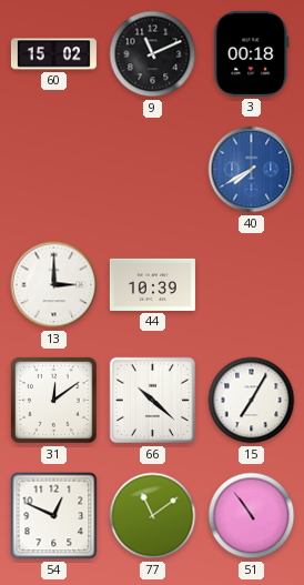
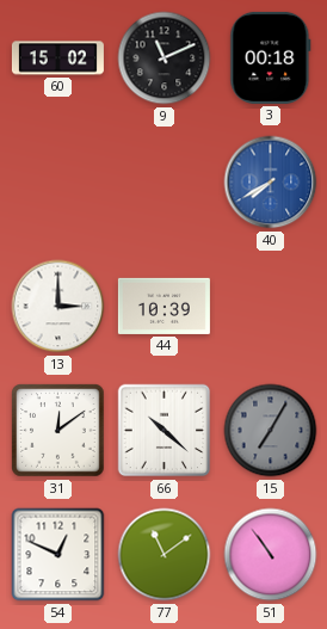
15 dial: white -> grey (271, 431)
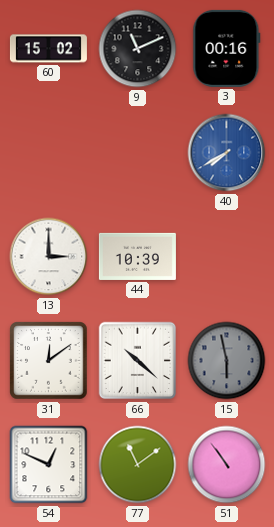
3: 00:18 -> 00:16 (227, 48)
15: 7:05 -> 5:58 (227, 361)
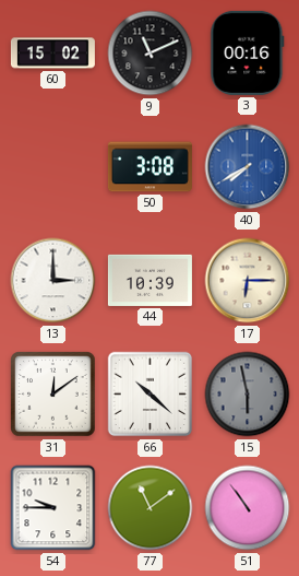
50: none -> 3:08 (149, 167)
17: none -> 6:15 (248, 281)
54: 12:49 -> 9:45 (53, 508)
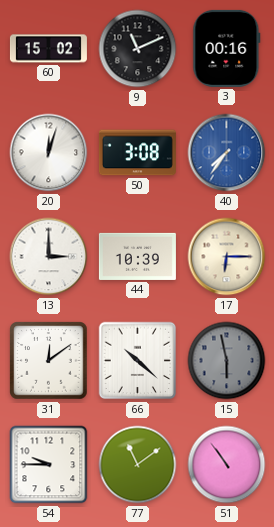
20: none -> 12:03 (49, 153)
40: 7:40 -> 7:36 (227, 153)
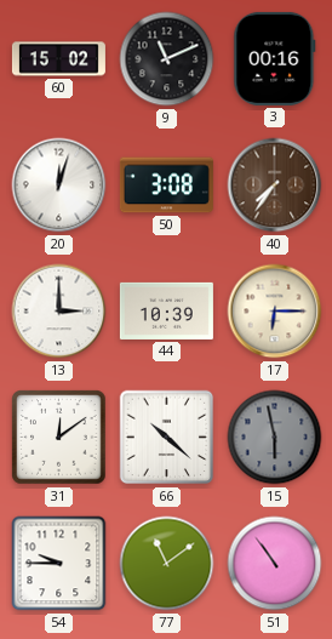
40 dial: blue -> brown (275, 186)
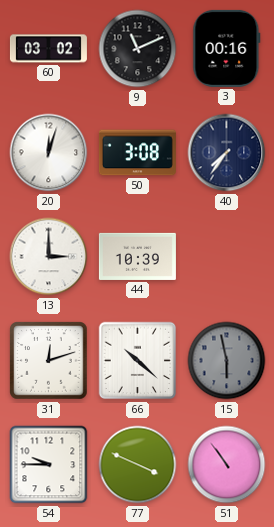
60: 15:02 -> 03:02 (48, 49)
40 dial: brown -> navy (227, 153)
17: 6:15 -> none (275, 312)
31: 12:09 -> 12:12 (49, 361)
77: 11:09 -> 3:49 (138, 465)
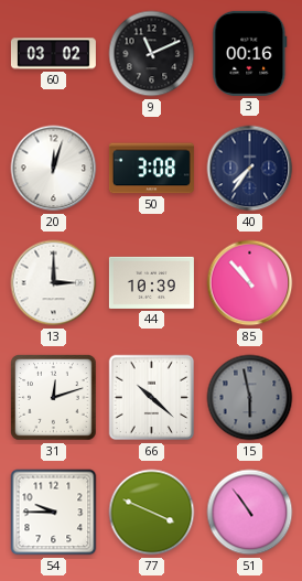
85: none -> 10:53 (250, 283)
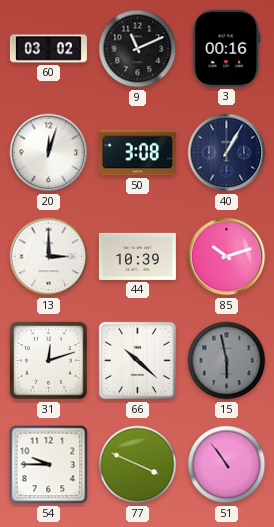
40: 7:36 -> 1:05 (227, 153)
85: 10:53 -> 10:12 (227, 257)
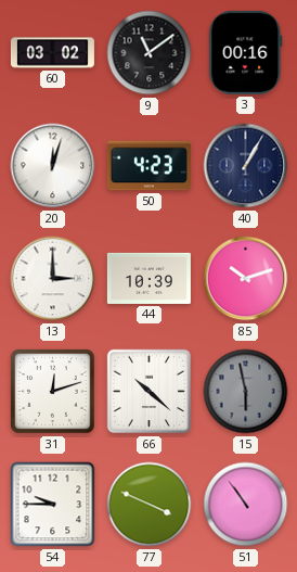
9: 11:11 -> 11:09 (150, 53)
50: 3:08 -> 4:23 (148, 166)
